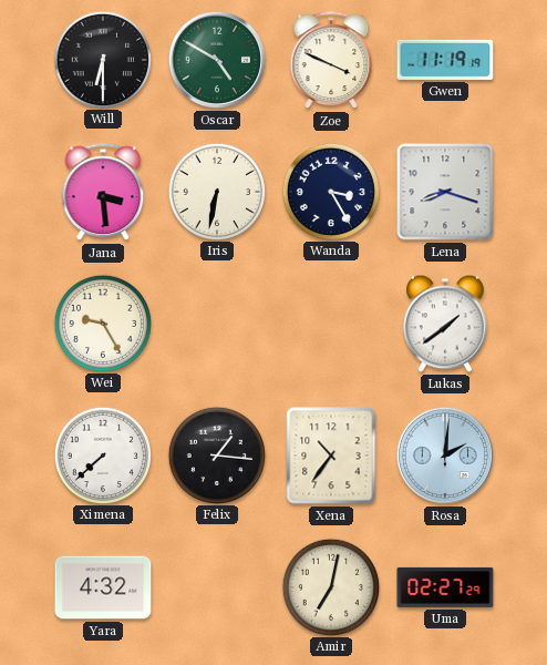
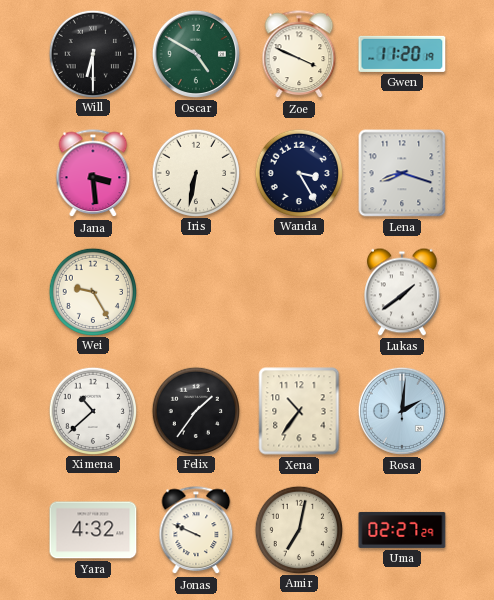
Gwen: 11:19 -> 11:20 (402, 54)
Ximena: 7:38 -> 10:38 (92, 410)
Felix: 1:16 -> 1:36 (195, 410)
Jonas: none -> 9:49 (196, 531)
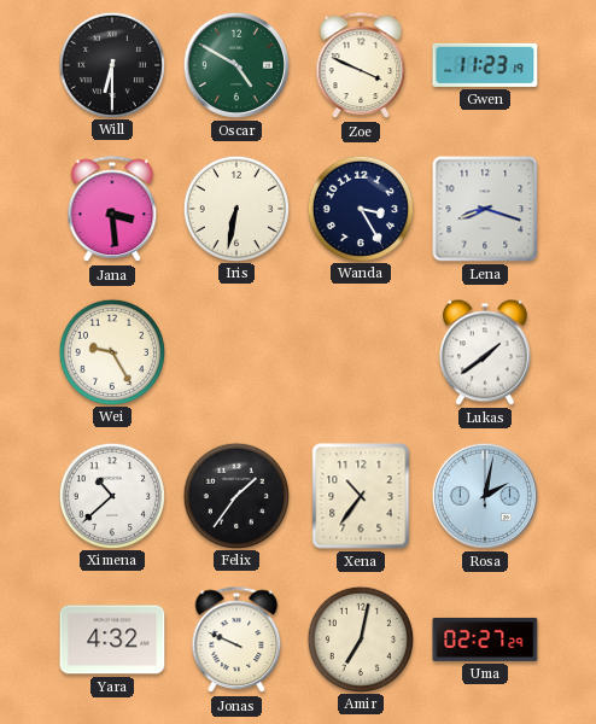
Gwen: 11:20 -> 11:23 (485, 65)
Rosa: 2:01 -> 2:02 (485, 496)
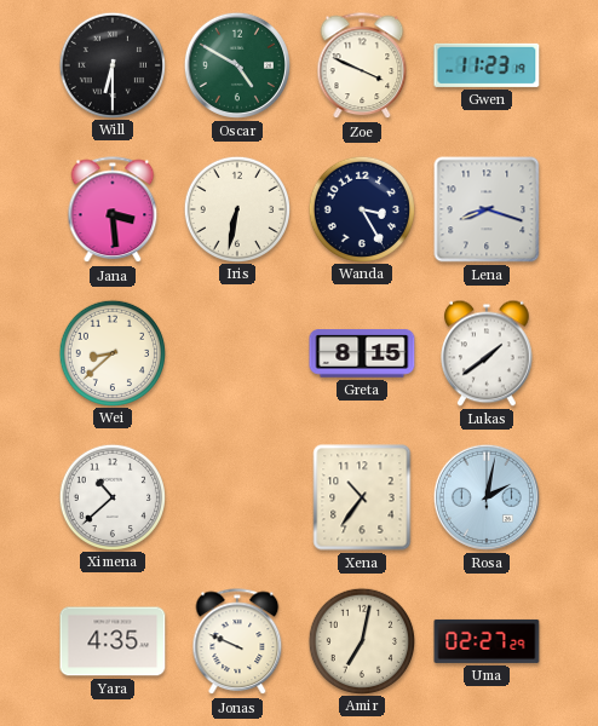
Wei: 9:25 -> 8:38 (111, 352)
Greta: none -> 8:15 (362, 353)
Felix: 1:36 -> none (235, 495)
Yara: 4:32 -> 4:35 (113, 641)
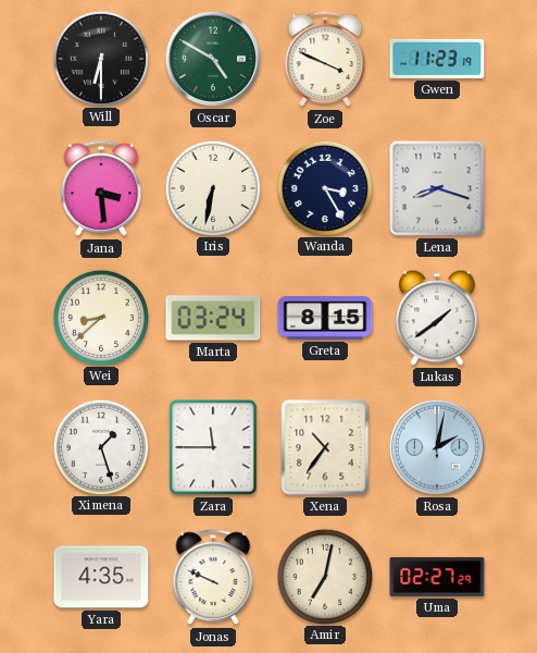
Marta: none -> 03:24 (213, 318)
Ximena: 10:38 -> 1:27 (100, 446)
Zara: none -> 11:45 (213, 447)
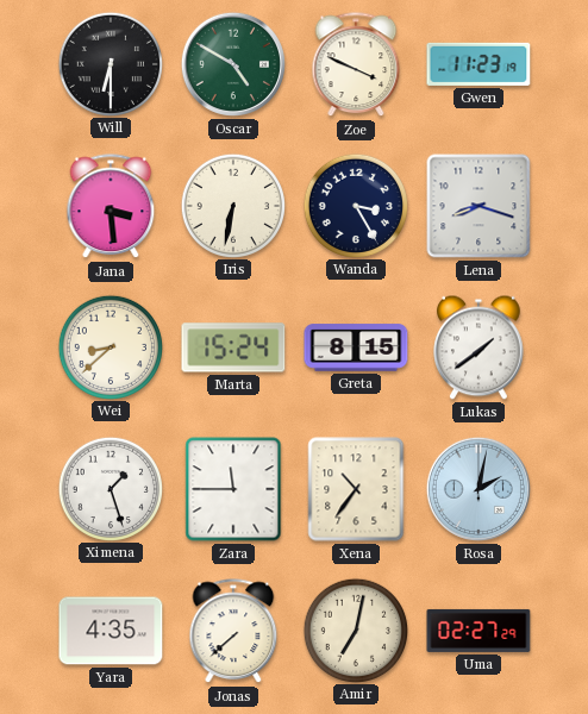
Marta: 03:24 -> 15:24 (233, 347)
Jonas: 9:49 -> 7:38 (233, 632)
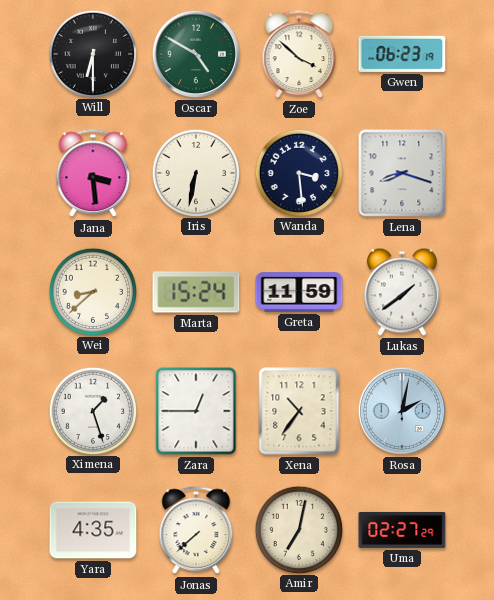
Zoe: 3:49 -> 3:52 (299, 55)
Gwen: 11:23 -> 06:23 (402, 54)
Wanda: 3:25 -> 3:29 (298, 172)
Greta: 8:15 -> 11:59 (299, 292)
Zara: 11:45 -> 12:45 (196, 411)
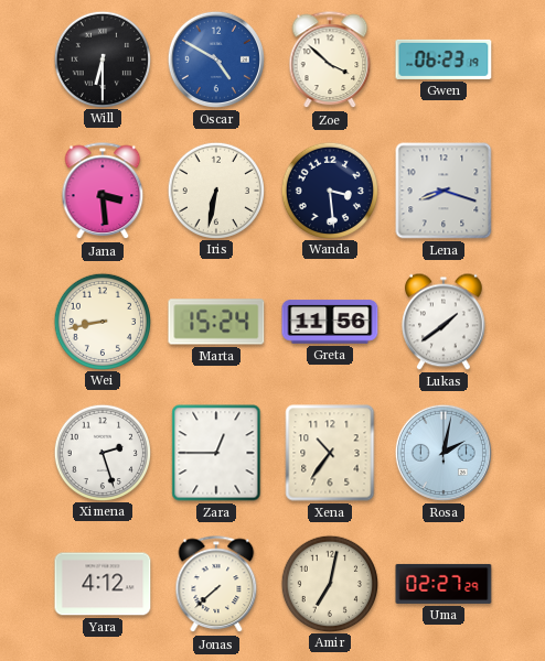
Oscar dial: green -> blue (216, 59)
Wei: 8:38 -> 8:43 (101, 321)
Greta: 11:59 -> 11:56 (330, 322)
Ximena: 1:27 -> 2:27 (101, 452)
Yara: 4:35 -> 4:12 (103, 584)
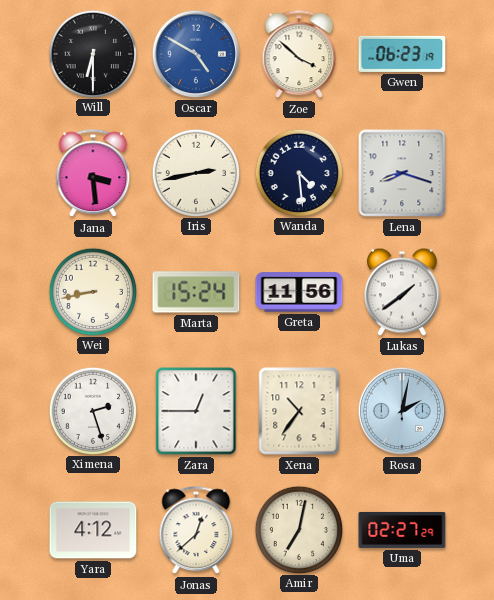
Iris: 6:32 -> 2:43 (195, 172)
Wanda: 3:29 -> 4:29 (298, 172)
Jonas: 7:38 -> 12:38 (196, 531)
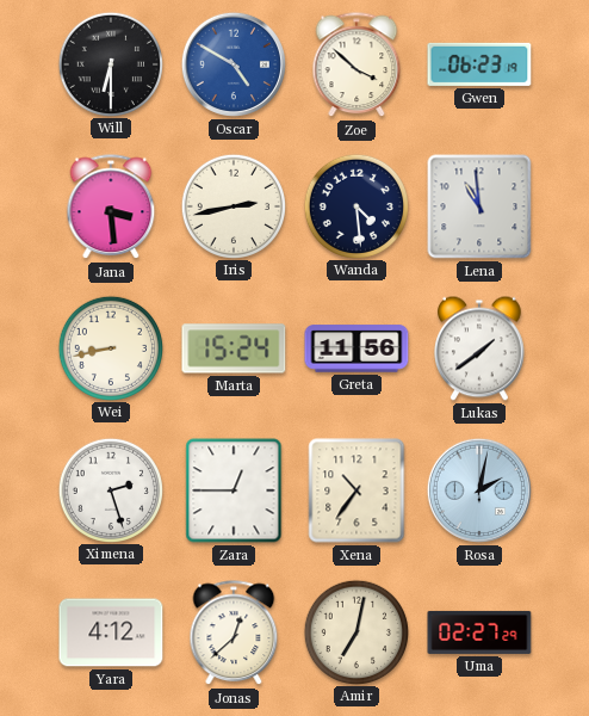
Lena: 8:18 -> 10:59 (479, 206)
